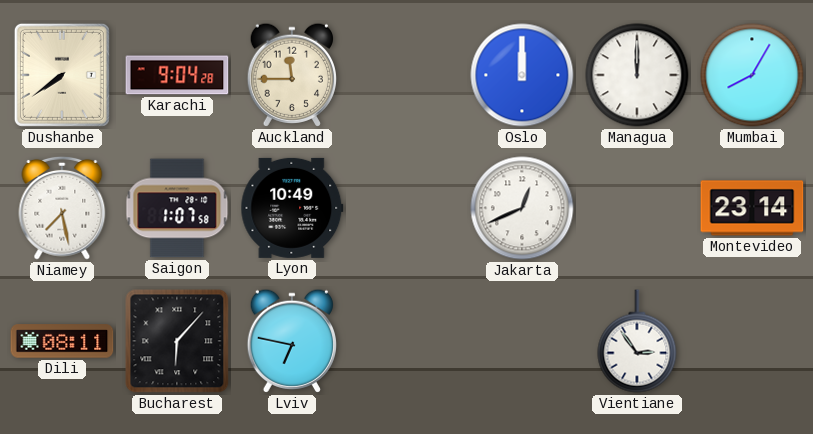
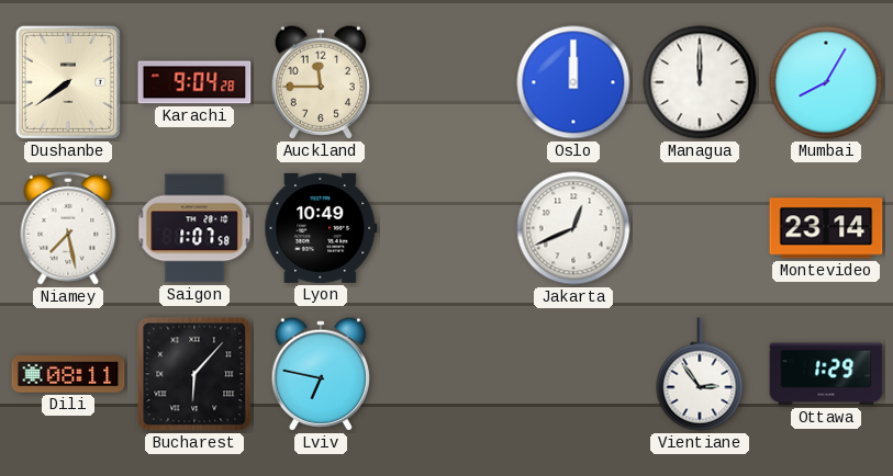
Ottawa: none -> 1:29 (826, 374)
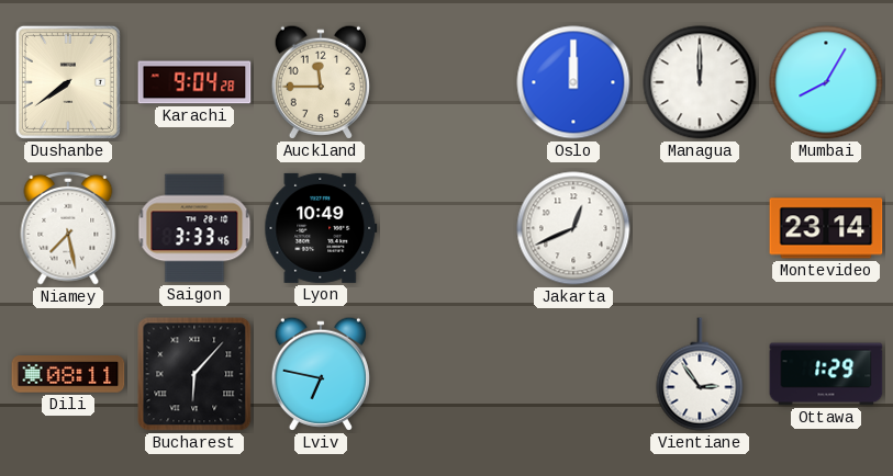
Saigon: 1:07 -> 3:33 (194, 228)
